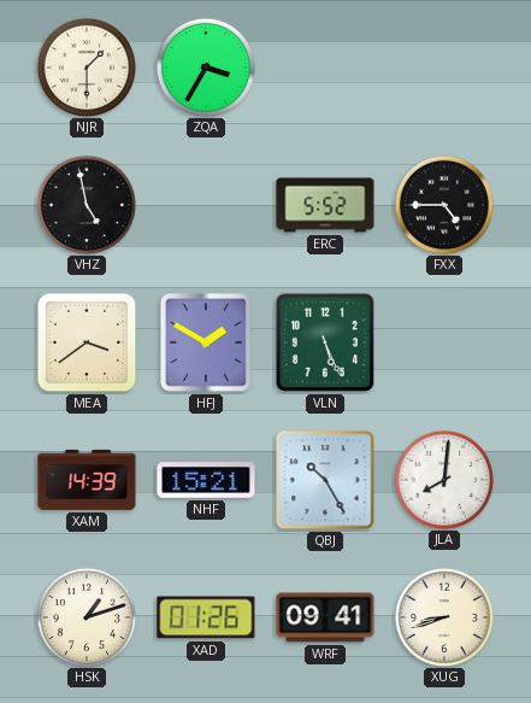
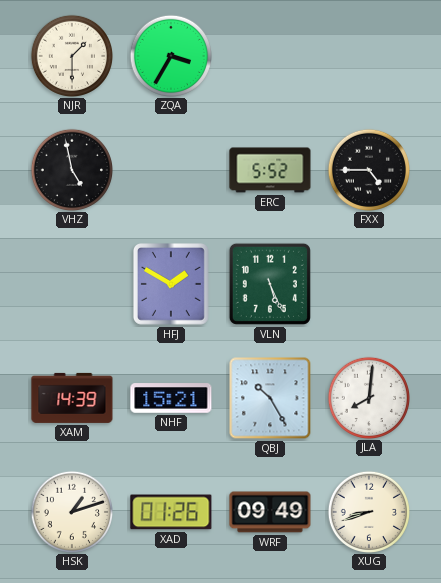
MEA: 3:39 -> none (87, 342)
WRF: 09:41 -> 09:49 (270, 512)
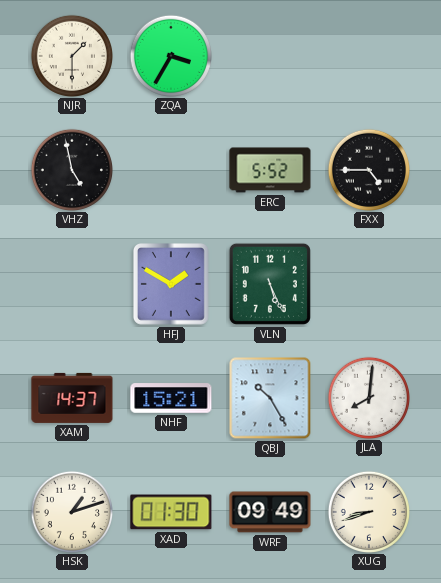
XAM: 14:39 -> 14:37 (72, 398)
XAD: 01:26 -> 01:30 (171, 512)
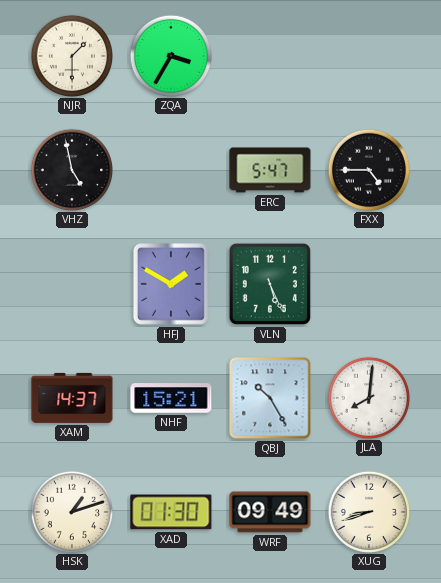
ERC: 5:52 -> 5:47 (270, 170)
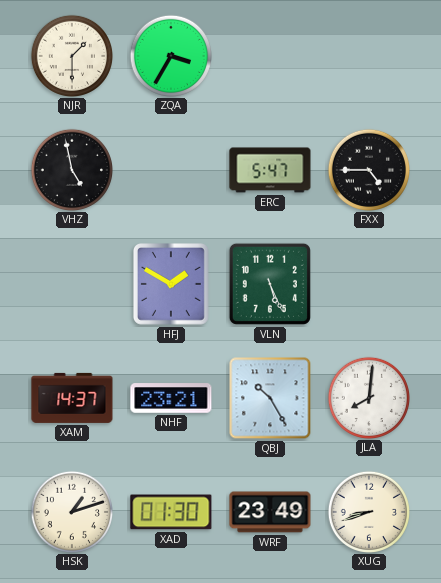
NHF: 15:21 -> 23:21 (171, 398)
WRF: 09:49 -> 23:49 (270, 512)
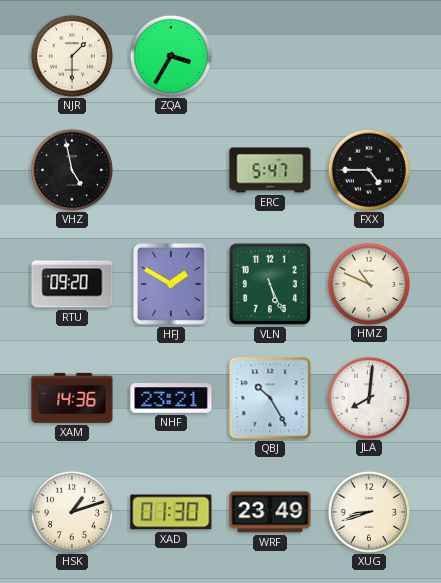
RTU: none -> 09:20 (72, 284)
HMZ: none -> 10:49 (368, 283)
XAM: 14:37 -> 14:36 (72, 398)
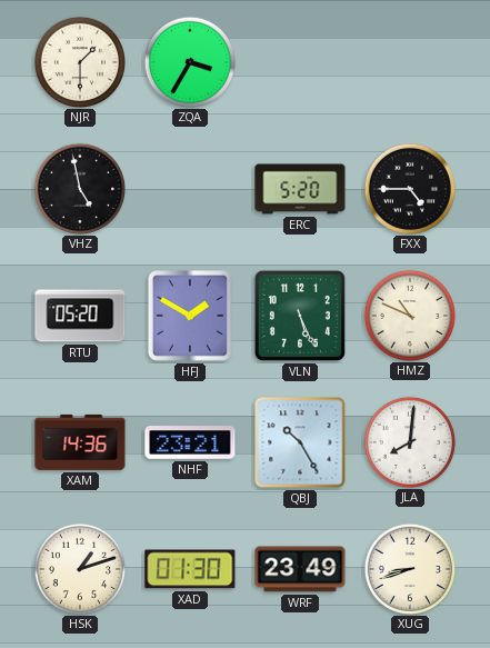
ERC: 5:47 -> 5:20 (300, 189)
RTU: 09:20 -> 05:20 (80, 316)
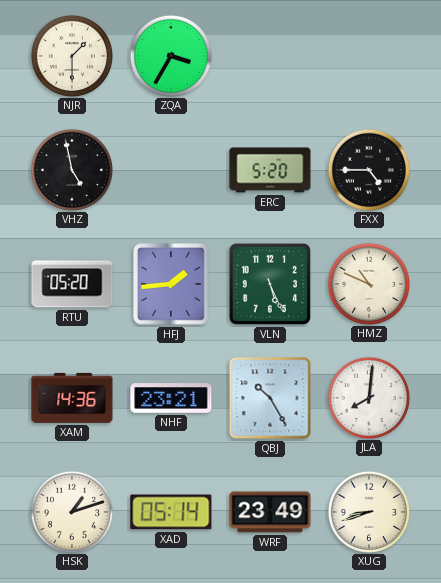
HFJ: 1:50 -> 1:44 (171, 285)
XAD: 01:30 -> 05:14 (171, 512)
